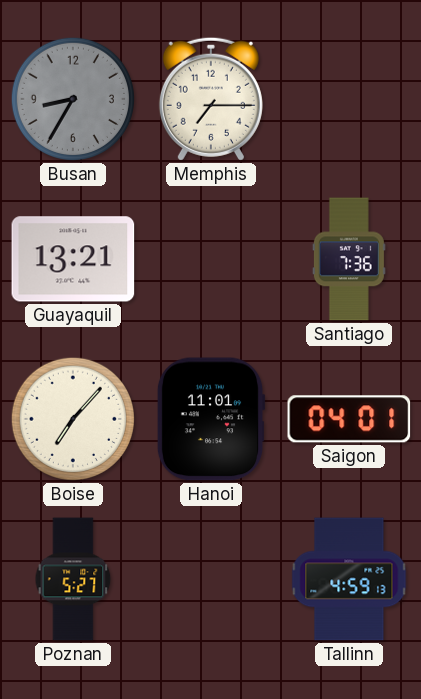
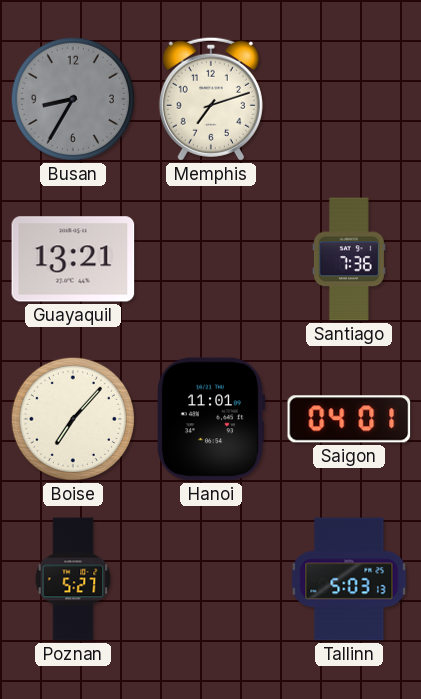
Memphis: 7:15 -> 7:12 (211, 99)
Tallinn: 4:59 -> 5:03 (349, 579)
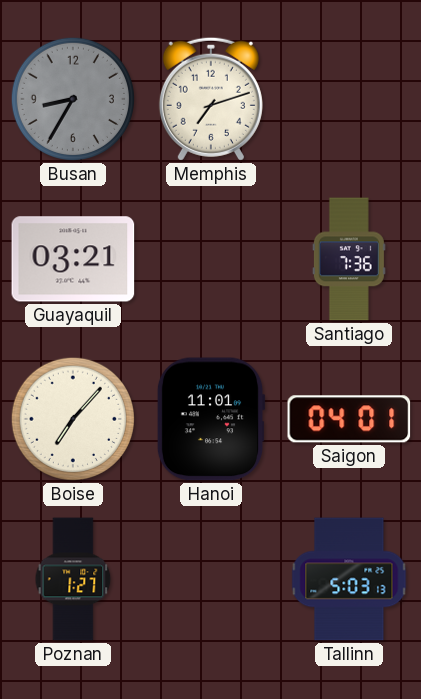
Guayaquil: 13:21 -> 03:21 (73, 259)
Poznan: 5:27 -> 1:27 (73, 579)
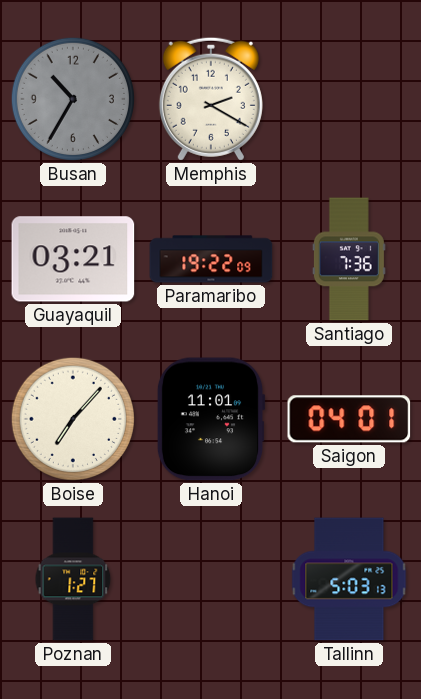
Busan: 8:35 -> 10:35 (73, 99)
Memphis: 7:12 -> 2:20 (211, 99)
Paramaribo: none -> 19:22 (211, 259)
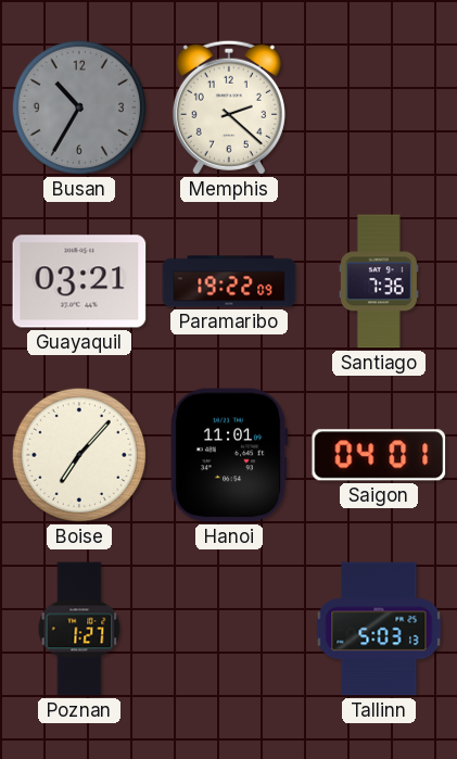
Memphis: 2:20 -> 2:22 (229, 107)
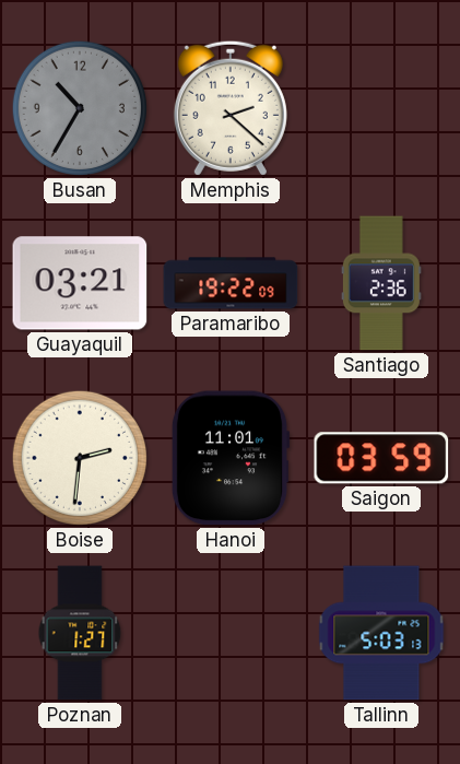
Santiago: 7:36 -> 2:36 (381, 283)
Boise: 7:07 -> 2:31 (80, 458)
Saigon: 04:01 -> 03:59 (381, 458)
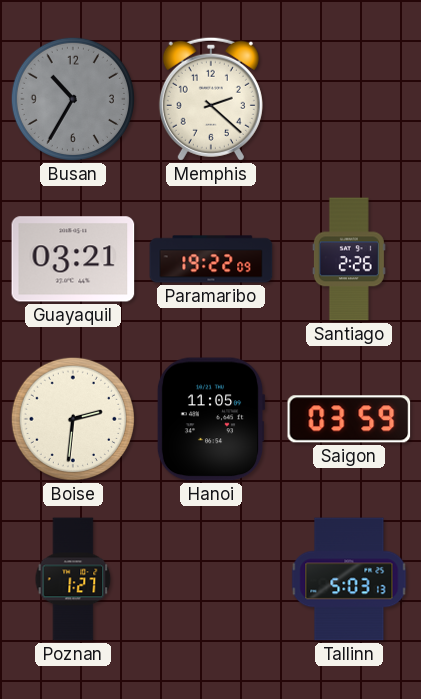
Santiago: 2:36 -> 2:26 (349, 259)
Hanoi: 11:01 -> 11:05 (211, 419)
